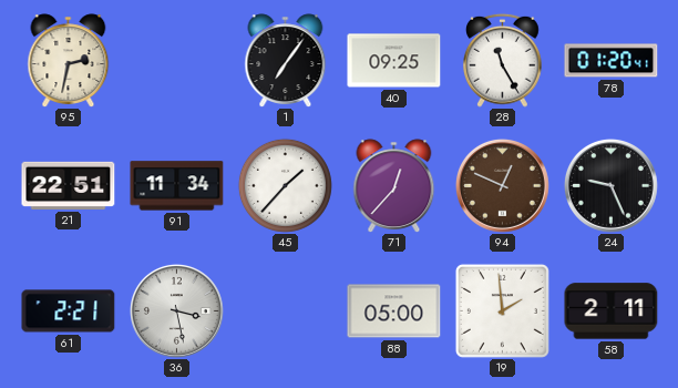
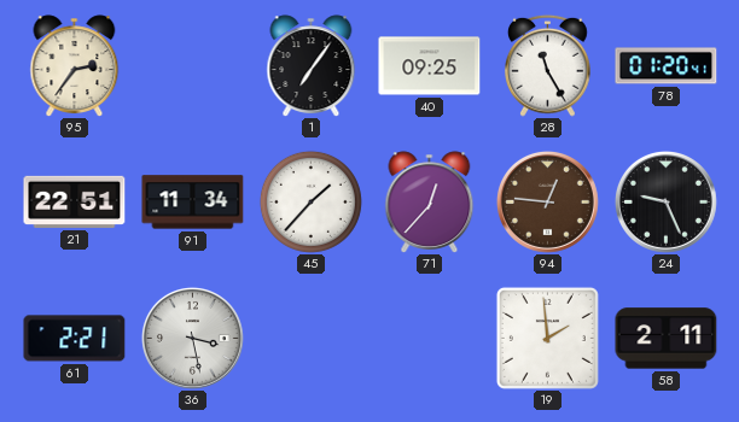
95: 2:32 -> 2:36 (75, 66)
94: 12:49 -> 12:46 (547, 201)
88: 05:00 -> none (394, 312)
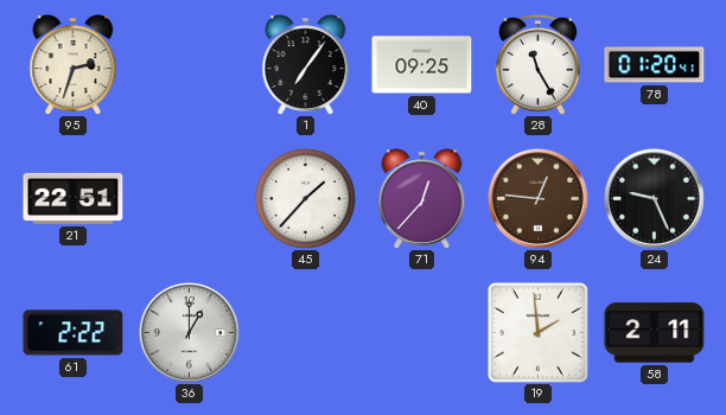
95: 2:36 -> 2:33 (74, 65)
91: 11:34 -> none (193, 203)
61: 2:21 -> 2:22 (74, 333)
36: 3:28 -> 1:00 (189, 332)
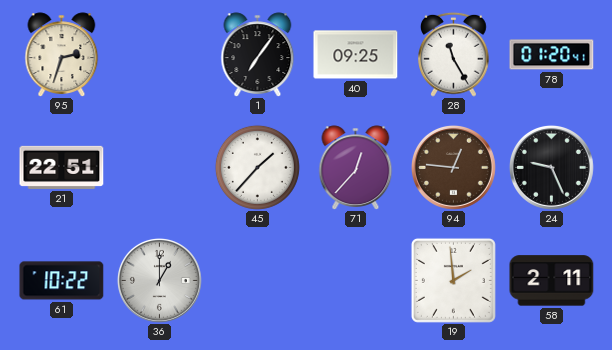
61: 2:22 -> 10:22 (62, 281)
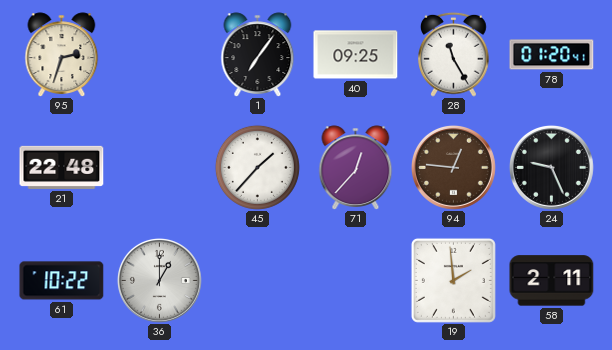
21: 22:51 -> 22:48 (62, 167)
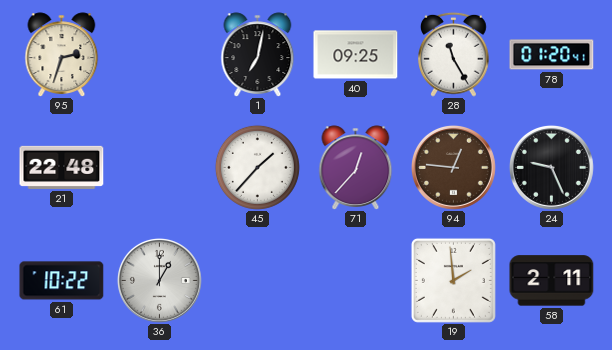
1: 7:06 -> 7:02 (258, 55)
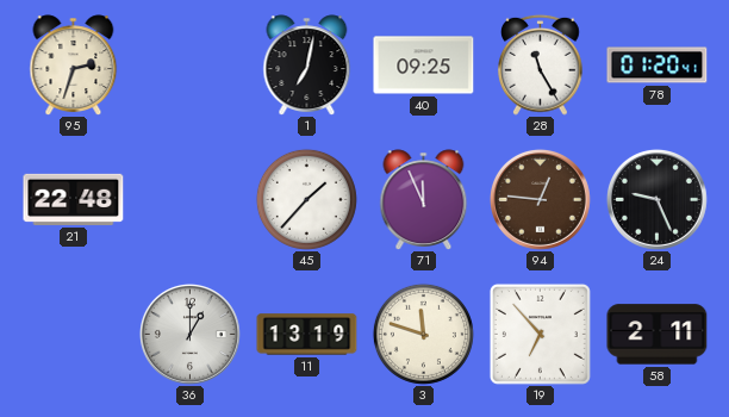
71: 12:37 -> 11:56 (424, 200)
61: 10:22 -> none (62, 281)
11: none -> 13:19 (307, 335)
3: none -> 11:48 (423, 334)
19: 1:59 -> 6:53 (540, 334)
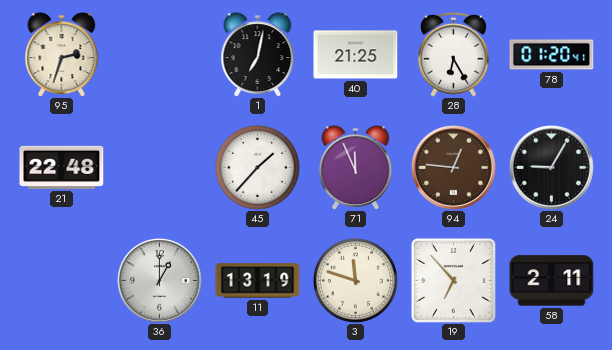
40: 09:25 -> 21:25 (356, 55)
28: 11:25 -> 6:25 (454, 54)
24: 9:26 -> 9:05 (551, 167)
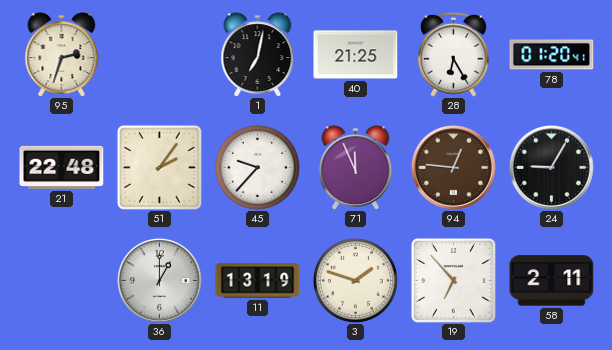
51: none -> 2:06 (159, 167)
45: 1:37 -> 9:37 (257, 167)
3: 11:48 -> 1:48 (355, 280)
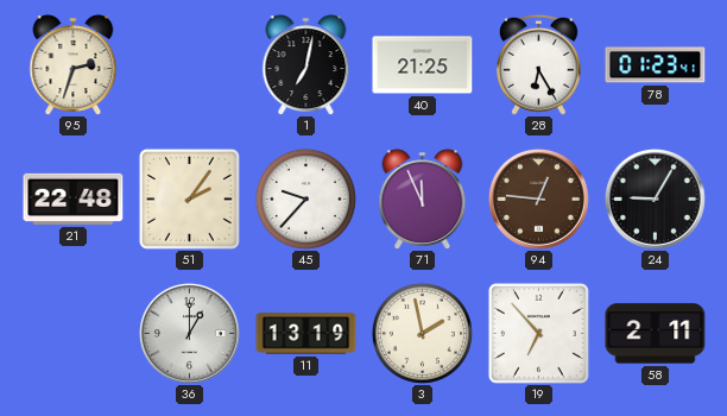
78: 01:20 -> 01:23 (656, 65)
3: 1:48 -> 1:58 (422, 333)
